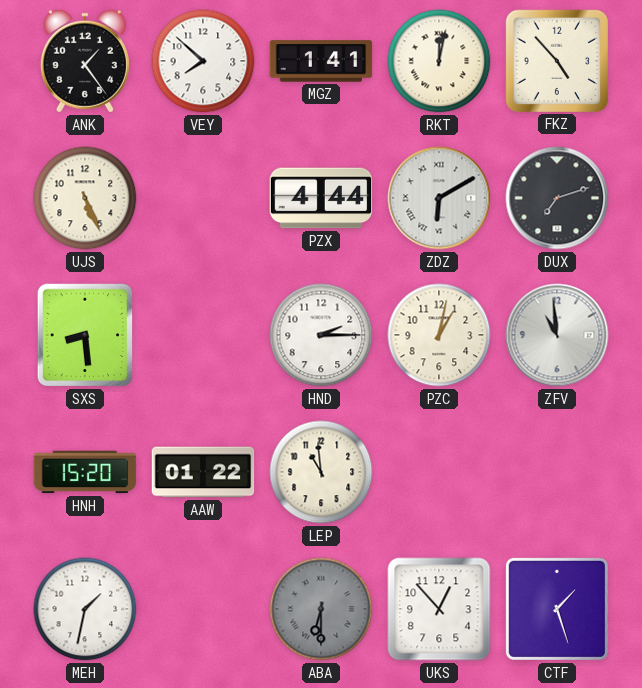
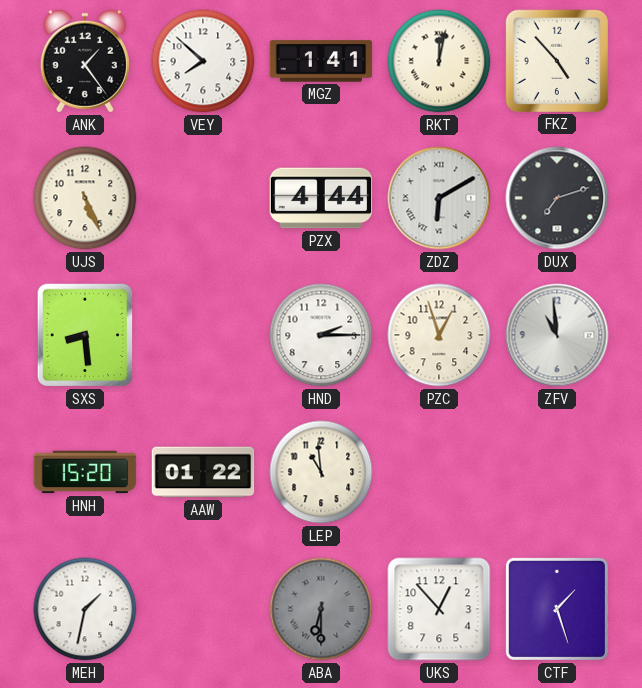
PZC: 1:02 -> 12:57 (439, 335)
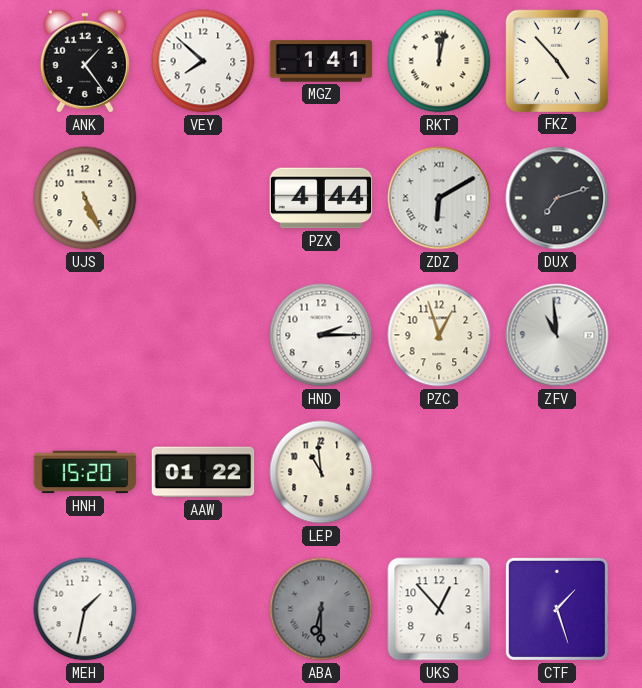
SXS: 8:29 -> none (85, 335)
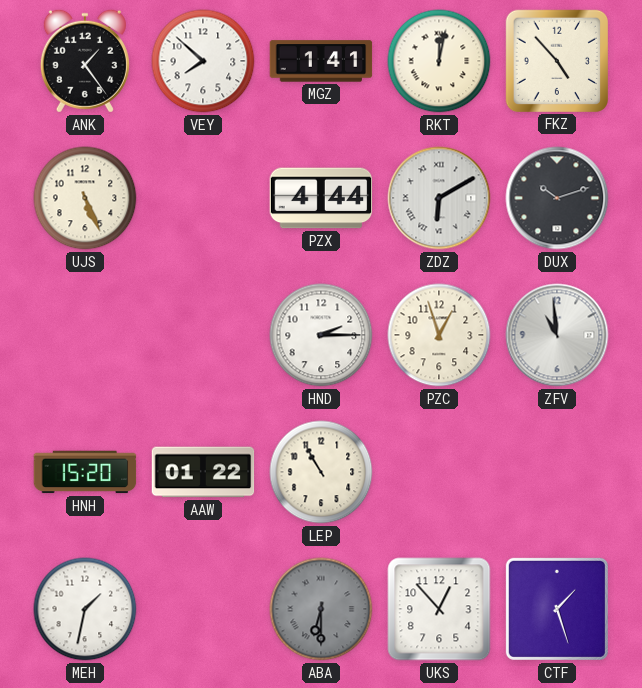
DUX: 7:12 -> 10:12 (557, 198)
LEP: 10:59 -> 10:55 (321, 472)
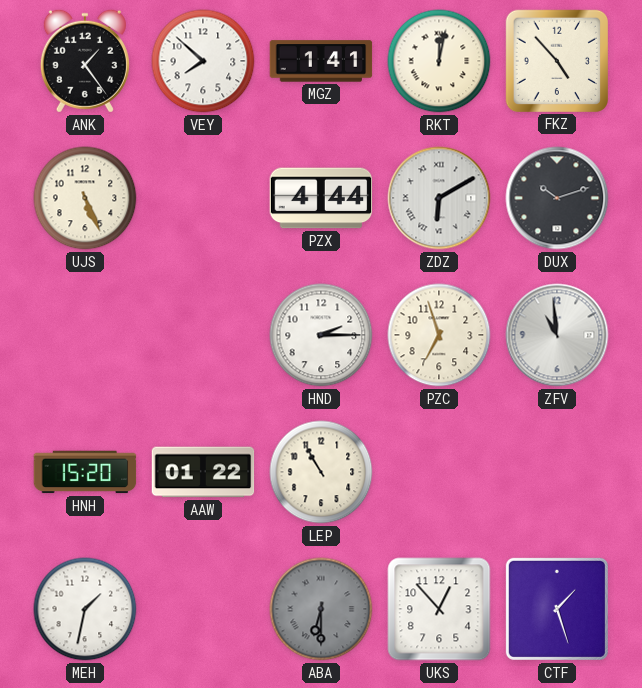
PZC: 12:57 -> 6:57 (439, 335)
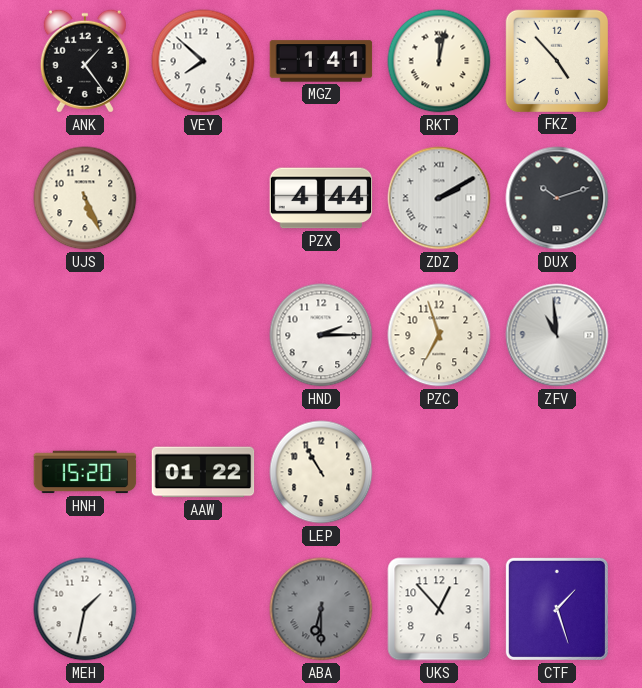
ZDZ: 6:10 -> 2:10 (439, 198)
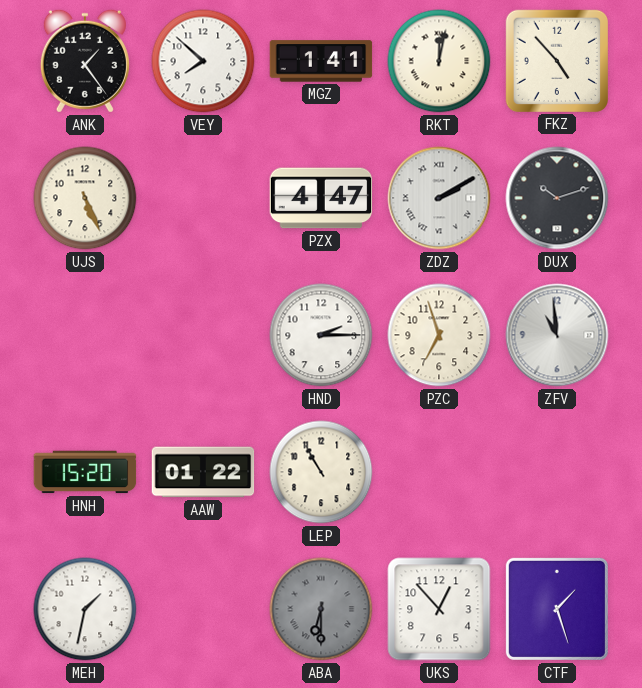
PZX: 4:44 -> 4:47 (321, 198)
